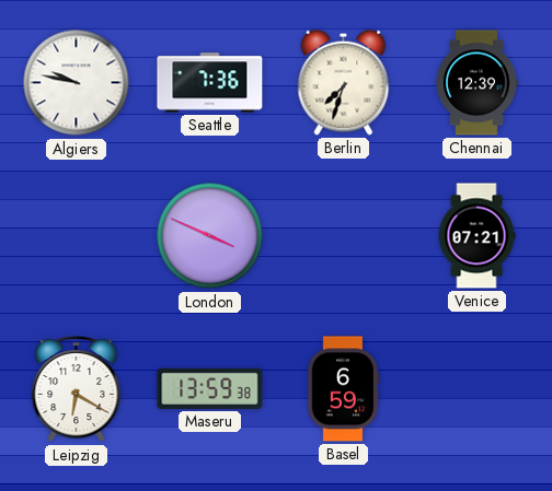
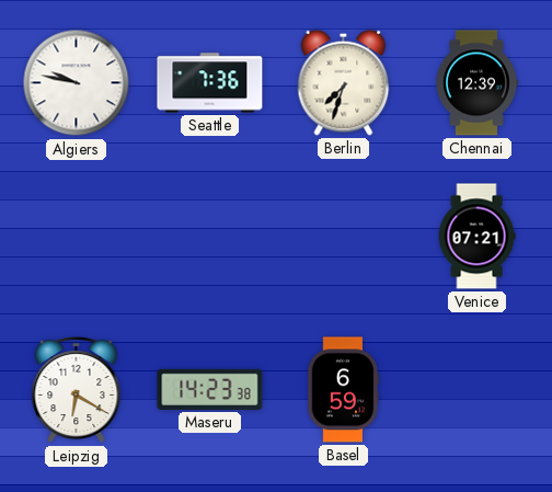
London: 3:49 -> none (210, 236)
Maseru: 13:59 -> 14:23 (210, 389)
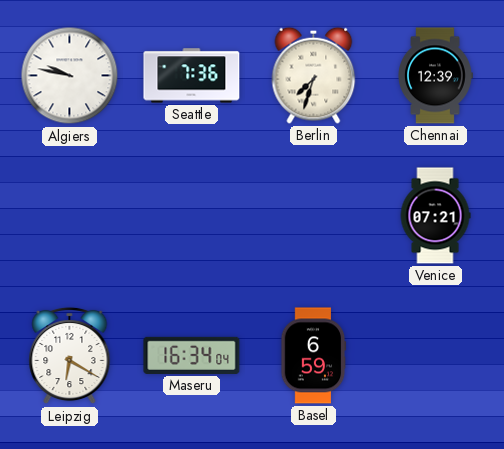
Maseru: 14:23 -> 16:34 (192, 355)
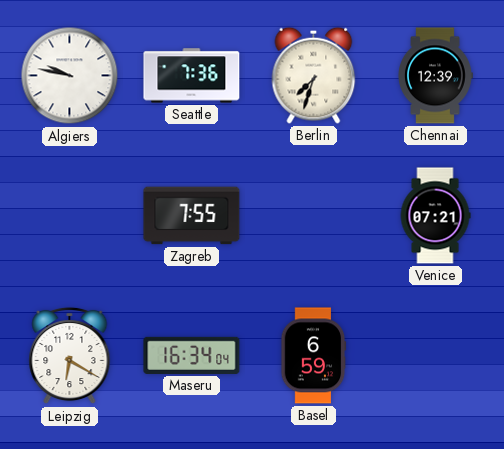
Zagreb: none -> 7:55 (192, 216)
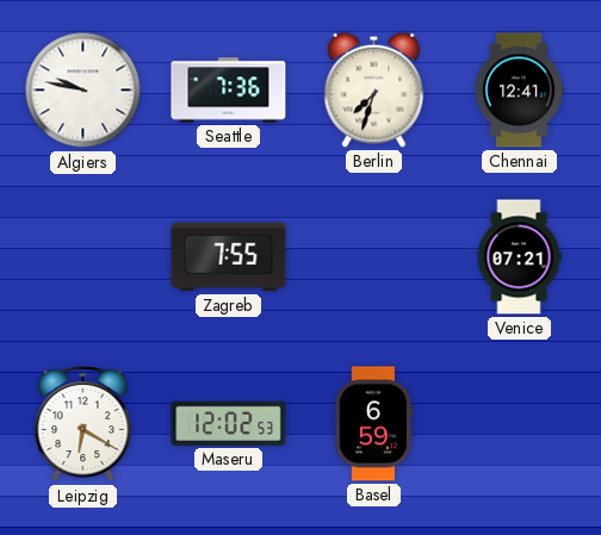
Chennai: 12:39 -> 12:41 (519, 91)
Maseru: 16:34 -> 12:02 (229, 423)
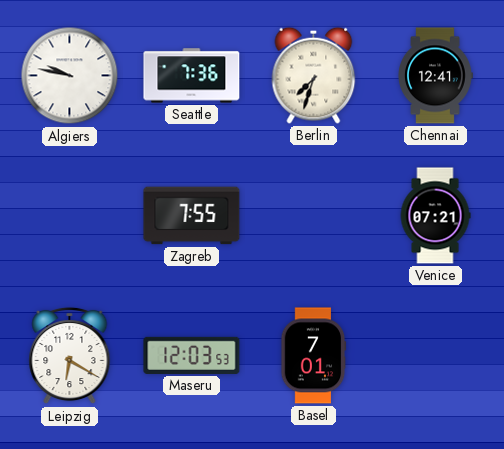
Maseru: 12:02 -> 12:03 (192, 355)
Basel: 6:59 -> 7:01 (314, 356)
